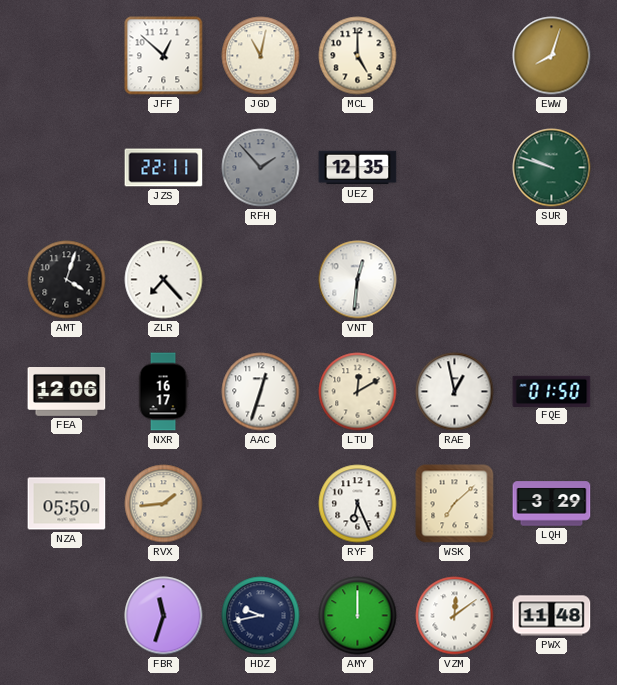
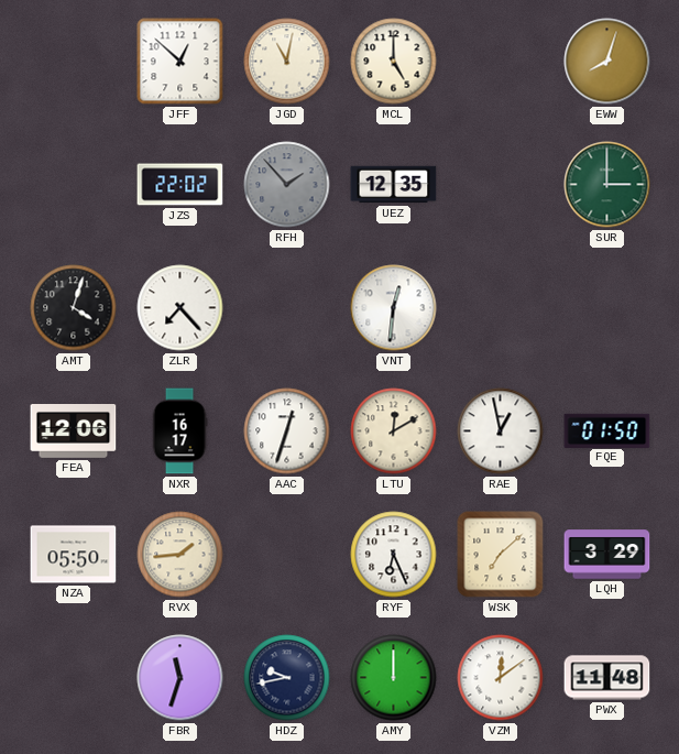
JZS: 22:11 -> 22:02 (180, 185)
SUR: 9:48 -> 3:00 (607, 185)
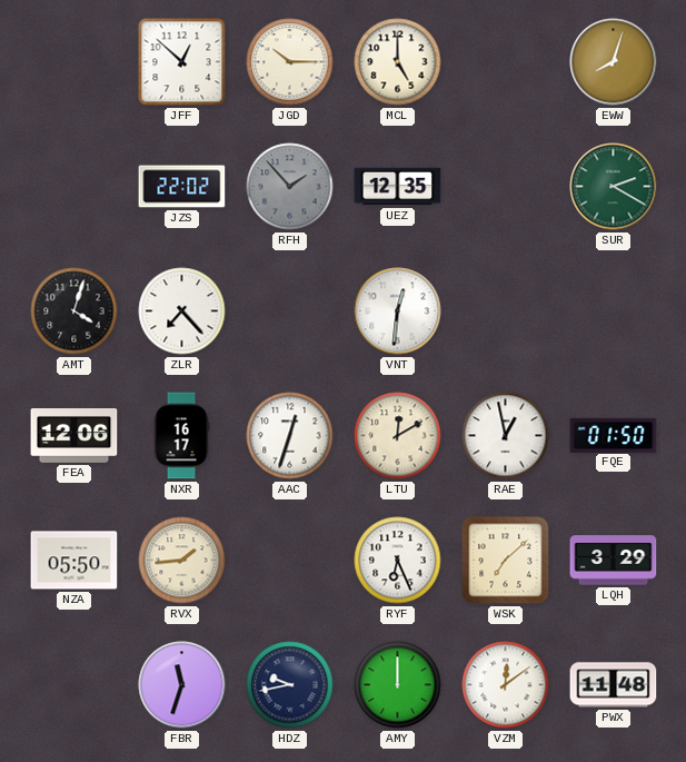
JGD: 11:02 -> 10:15 (290, 62)
SUR: 3:00 -> 2:20 (614, 187)
